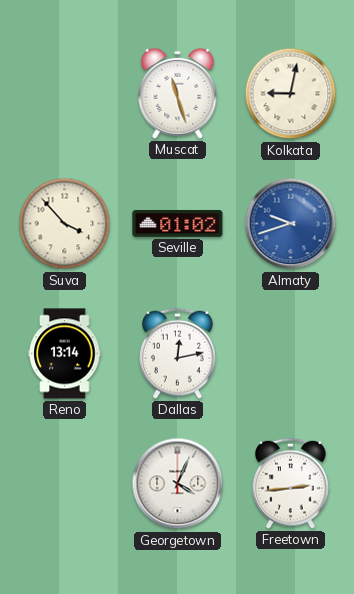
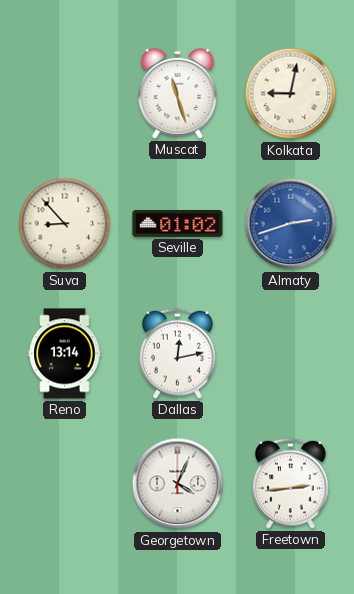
Suva: 3:53 -> 8:53 (65, 224)
Almaty: 9:42 -> 2:42 (291, 224)
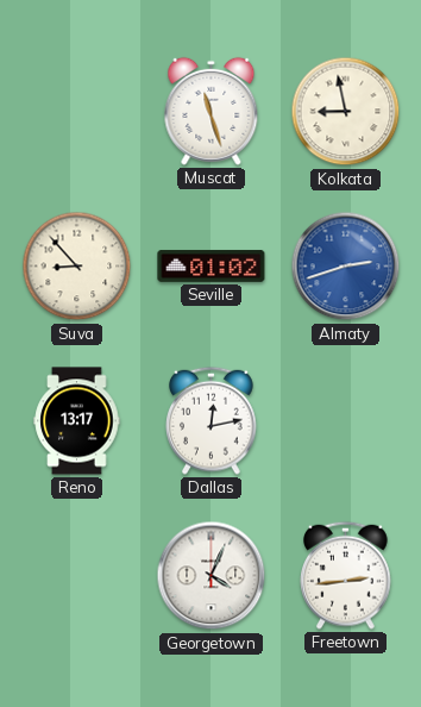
Kolkata: 9:02 -> 8:58 (346, 112)
Reno: 13:14 -> 13:17 (77, 421)
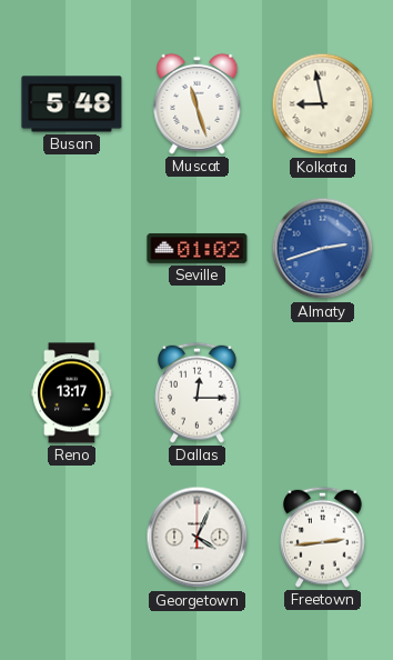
Busan: none -> 5:48 (72, 104)
Suva: 8:53 -> none (77, 267)
Dallas: 12:13 -> 12:15 (198, 392)
